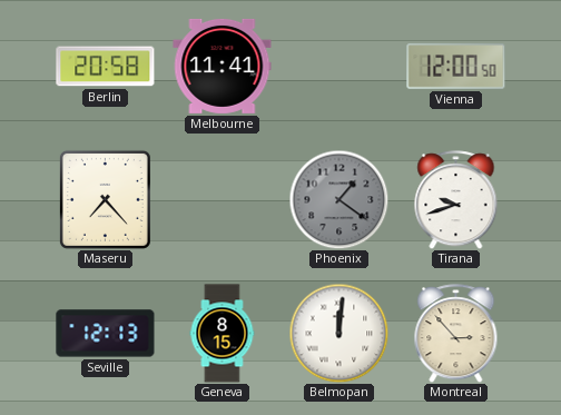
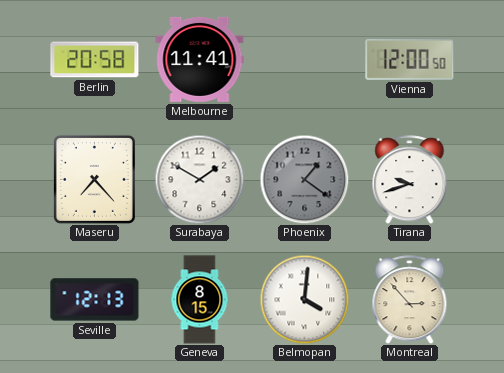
Surabaya: none -> 1:50 (199, 179)
Belmopan: 12:01 -> 4:01 (304, 299)
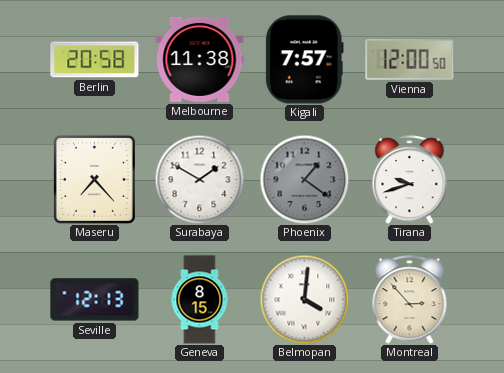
Melbourne: 11:41 -> 11:38 (200, 59)
Kigali: none -> 7:57 (304, 60)
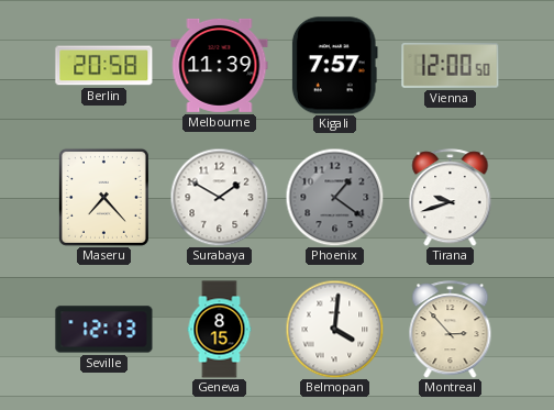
Melbourne: 11:38 -> 11:39 (220, 65)
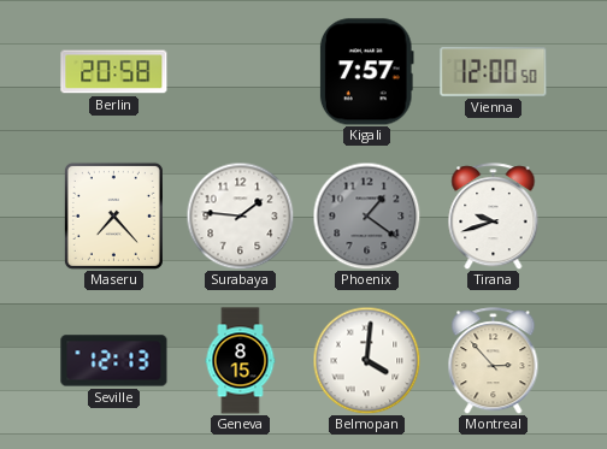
Melbourne: 11:39 -> none (220, 65)
Surabaya: 1:50 -> 1:46 (240, 215)
